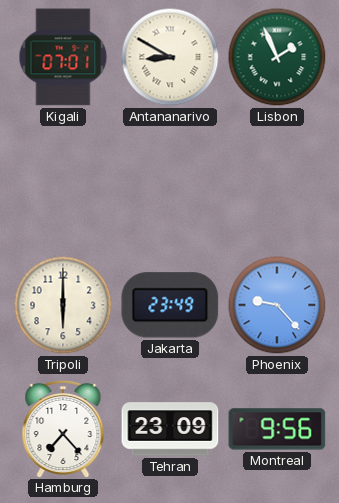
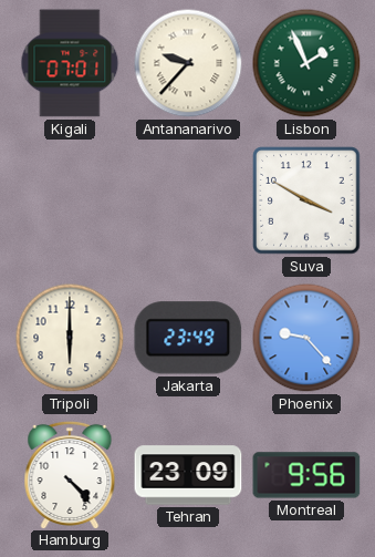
Antananarivo: 8:50 -> 9:37 (188, 63)
Suva: none -> 3:50 (306, 200)
Hamburg: 7:23 -> 4:23 (70, 474)
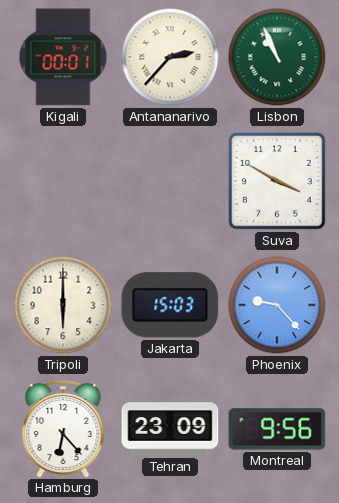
Kigali: 07:01 -> 00:01 (63, 57)
Antananarivo: 9:37 -> 2:37 (170, 57)
Lisbon: 1:56 -> 10:56 (277, 57)
Jakarta: 23:49 -> 15:03 (170, 305)
Hamburg: 4:23 -> 6:23 (63, 428)
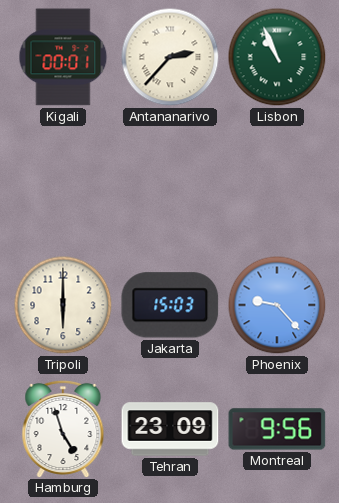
Suva: 3:50 -> none (277, 181)
Hamburg: 6:23 -> 4:57 (63, 428)
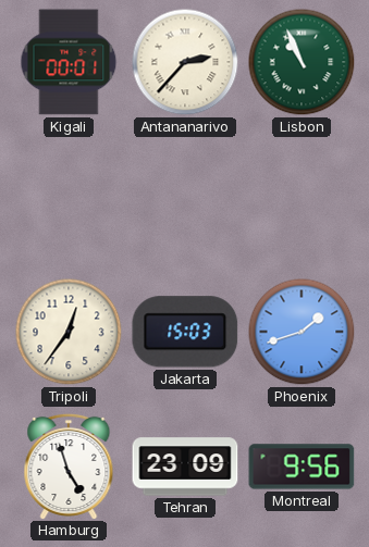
Tripoli: 6:00 -> 12:36 (69, 332)
Phoenix: 9:23 -> 1:42 (302, 332)
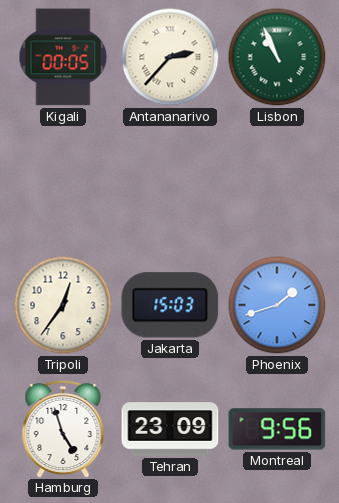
Kigali: 00:01 -> 00:05 (63, 57)
